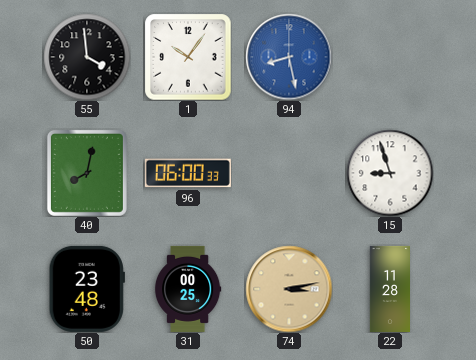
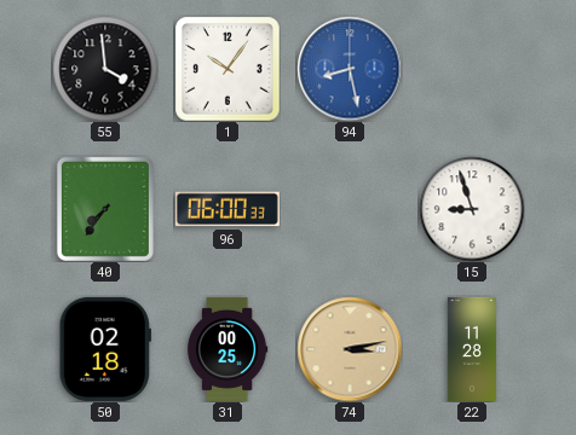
40: 8:02 -> 7:36 (105, 209)
50: 23:48 -> 02:18 (105, 349)
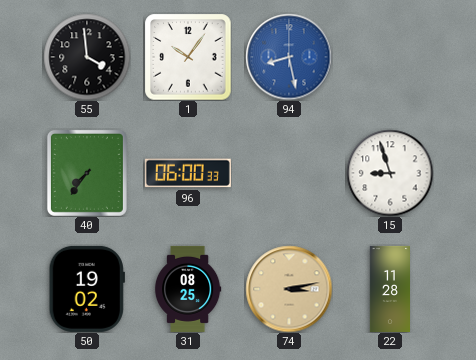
50: 02:18 -> 19:02 (87, 289)
31: 00:25 -> 08:25 (188, 289)
